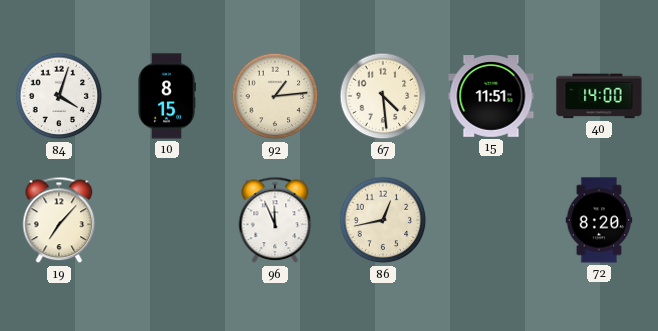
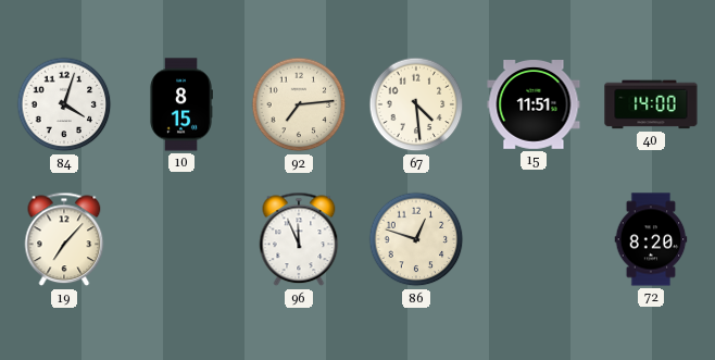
92: 1:14 -> 7:14 (299, 104)
86: 12:43 -> 12:48 (416, 239)
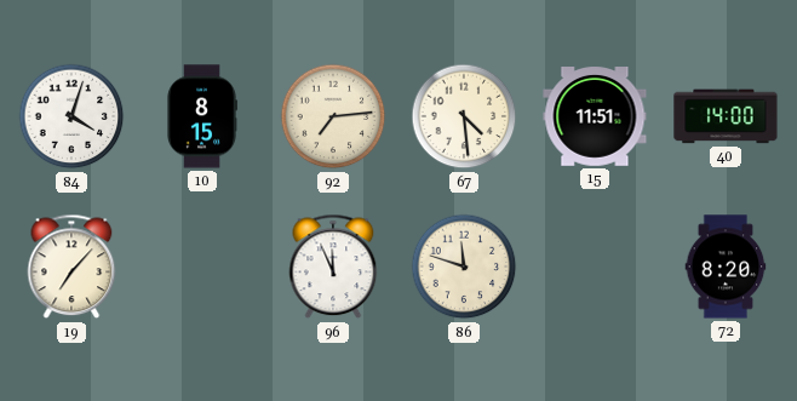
86: 12:48 -> 11:48 (464, 267)
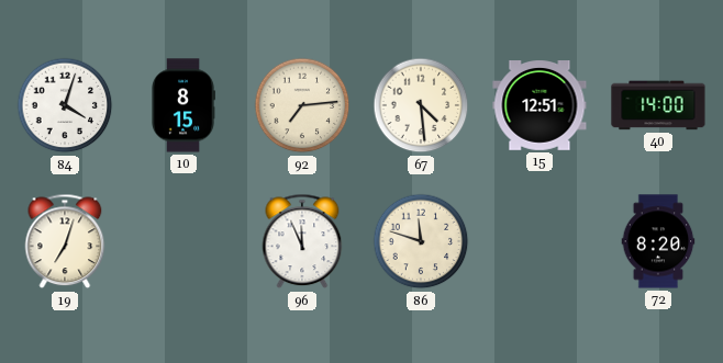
15: 11:51 -> 12:51 (540, 106)
19: 7:07 -> 7:03 (65, 241)
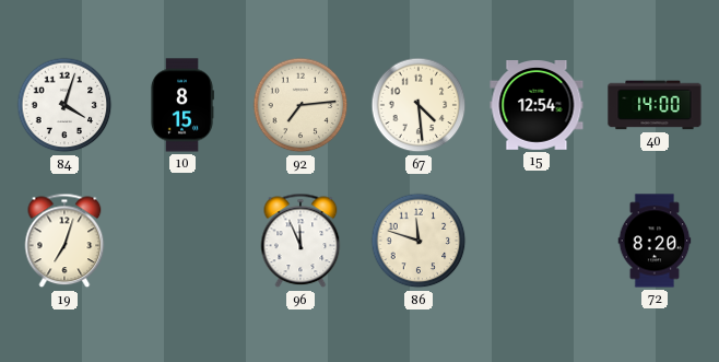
15: 12:51 -> 12:54 (537, 106)
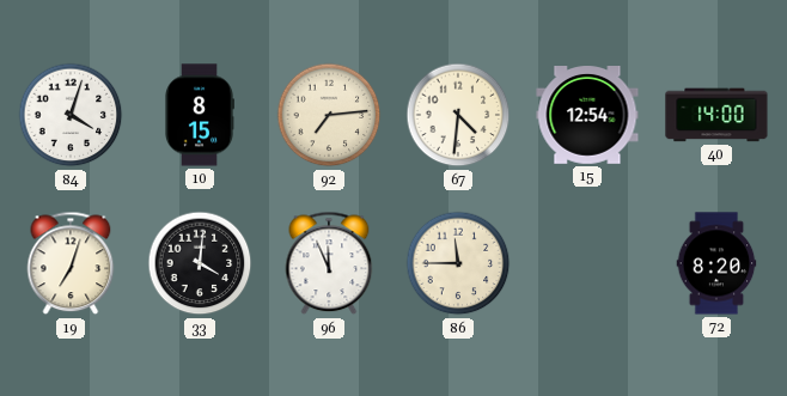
67: 4:29 -> 4:31 (458, 115)
33: none -> 4:01 (200, 263)
86: 11:48 -> 11:45 (458, 263)
